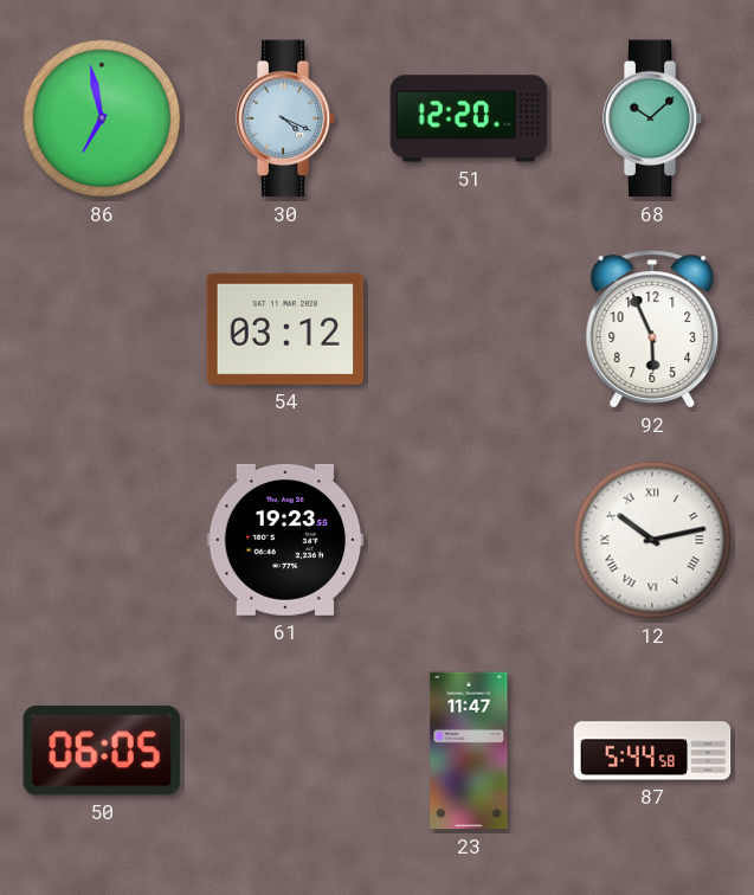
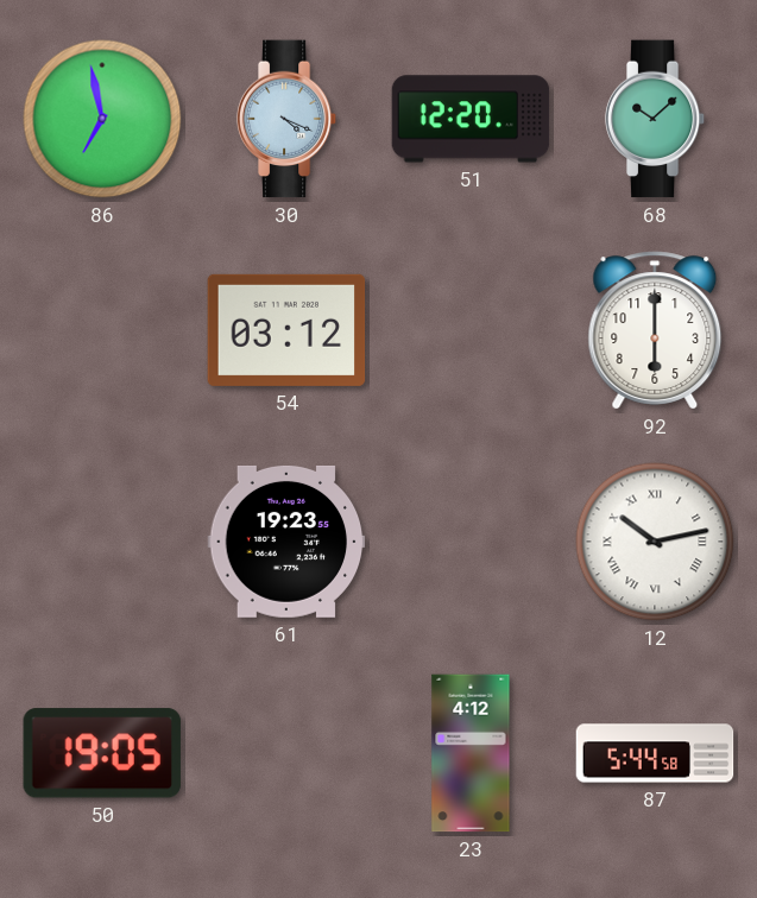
92: 5:56 -> 6:00 (655, 330)
50: 06:05 -> 19:05 (102, 753)
23: 11:47 -> 4:12 (471, 753)
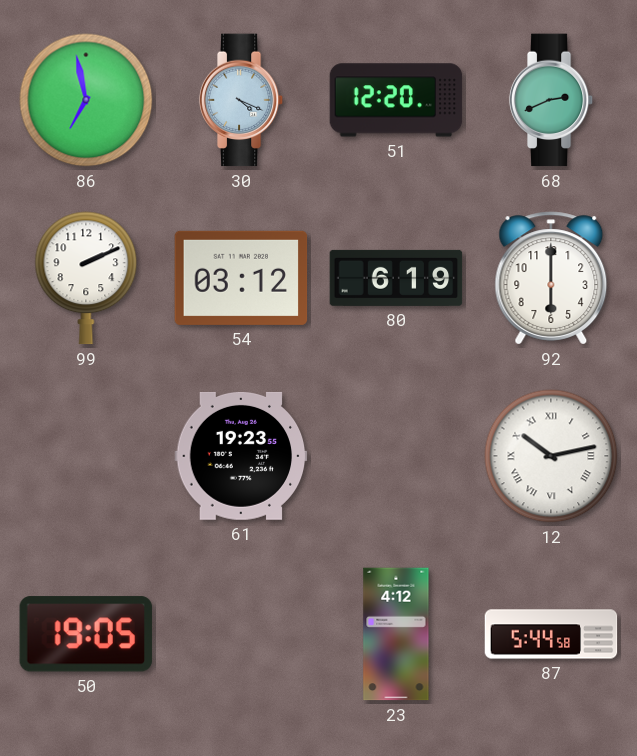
68: 10:08 -> 2:41 (551, 100)
99: none -> 2:11 (86, 278)
80: none -> 6:19 (396, 278)
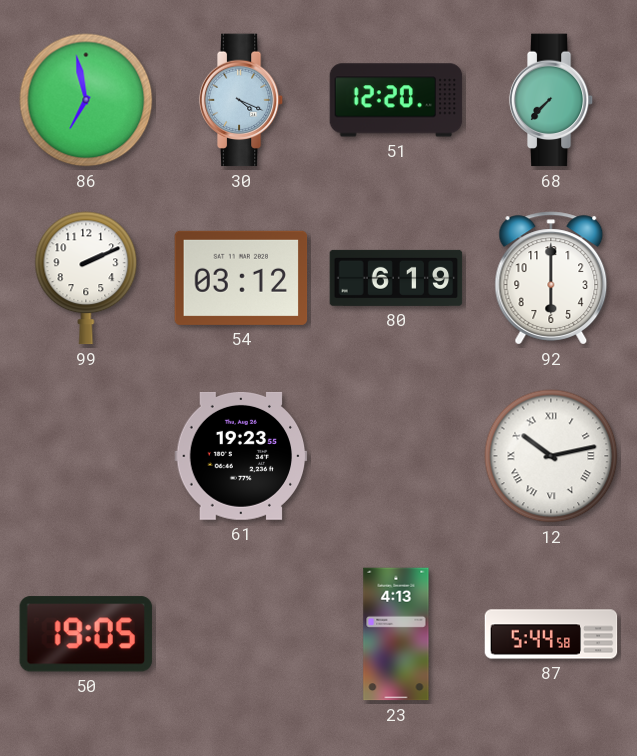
68: 2:41 -> 7:37 (551, 100)
23: 4:12 -> 4:13 (396, 634)
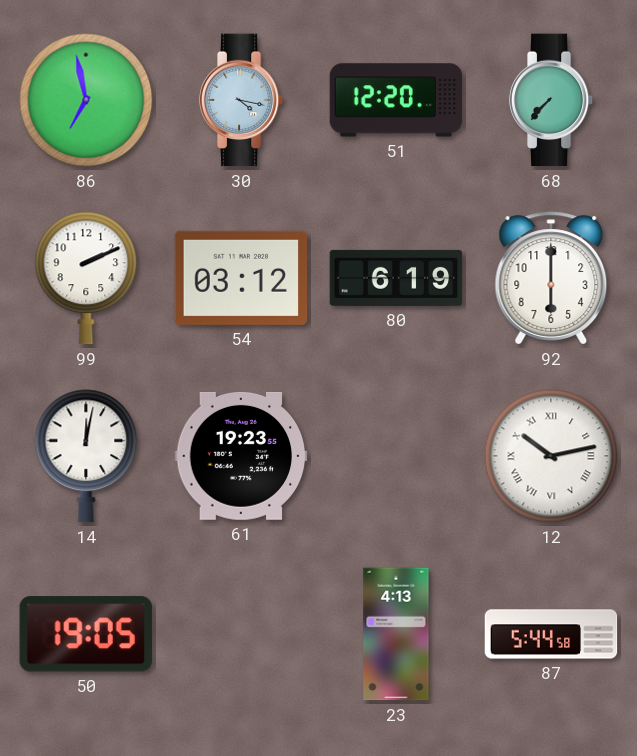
30: 4:19 -> 4:17 (241, 100)
14: none -> 12:02 (86, 456)
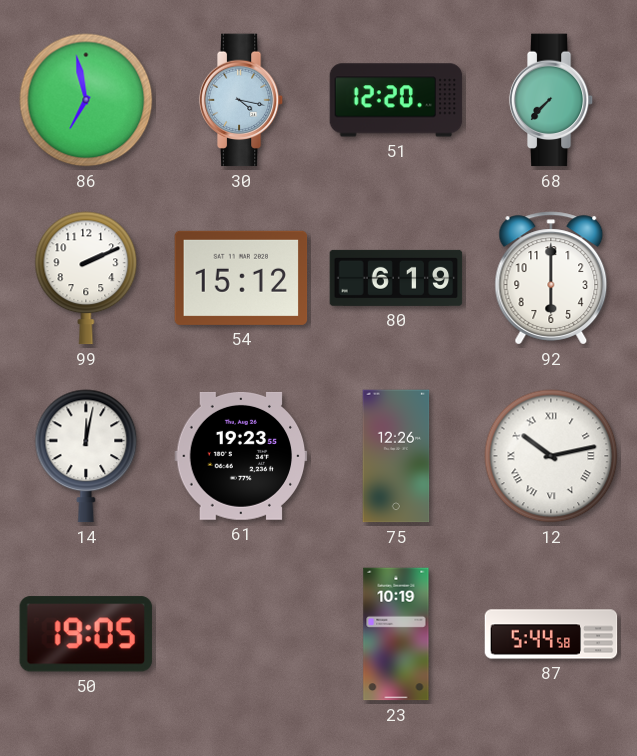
54: 03:12 -> 15:12 (241, 278)
75: none -> 12:26 (396, 456)
23: 4:13 -> 10:19 (396, 634)
